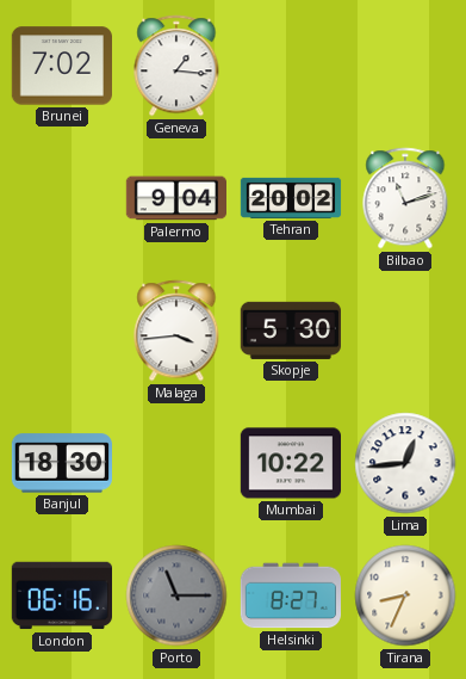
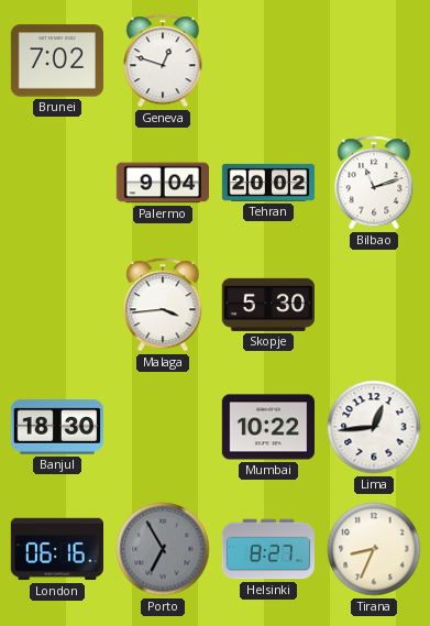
Geneva: 1:16 -> 12:48 (163, 61)
Porto: 11:15 -> 6:55 (163, 549)
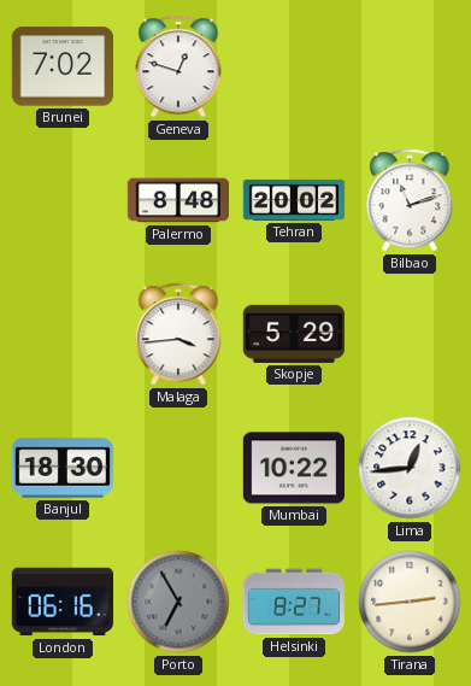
Palermo: 9:04 -> 8:48 (178, 200)
Skopje: 5:30 -> 5:29 (293, 334)
Tirana: 8:34 -> 2:44 (410, 602)
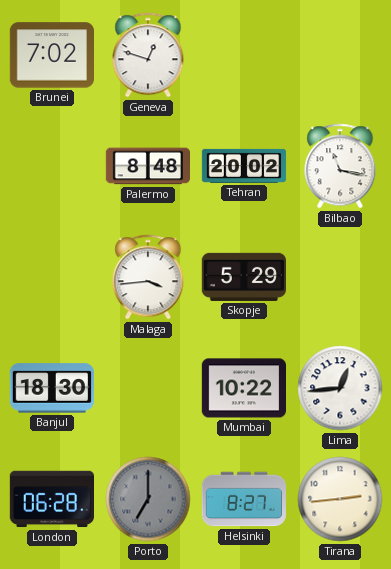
Bilbao: 11:12 -> 11:17 (340, 166)
London: 06:16 -> 06:28 (51, 499)
Porto: 6:55 -> 7:00 (148, 499)
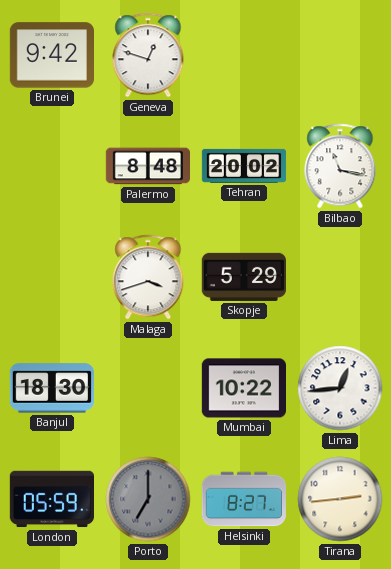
Brunei: 7:02 -> 9:42 (51, 55)
Malaga: 3:44 -> 3:42 (148, 277)
London: 06:28 -> 05:59 (51, 499)
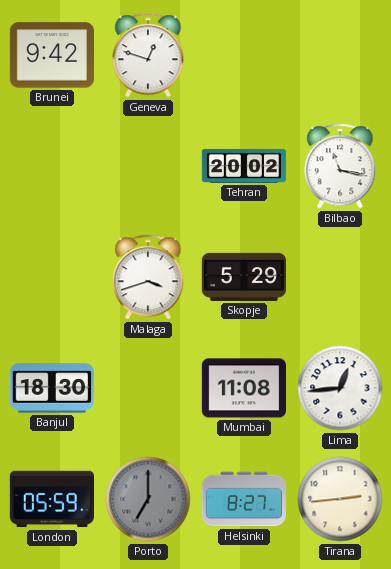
Palermo: 8:48 -> none (148, 166)
Mumbai: 10:22 -> 11:08 (243, 388)
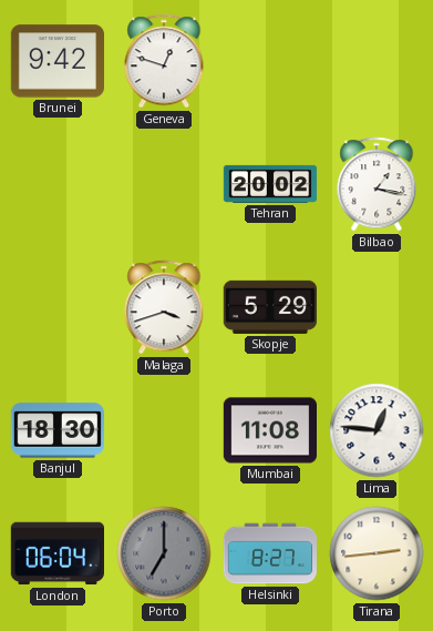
Bilbao: 11:17 -> 1:17 (377, 184)
Lima: 12:44 -> 12:46 (377, 430)
London: 05:59 -> 06:04 (56, 553)
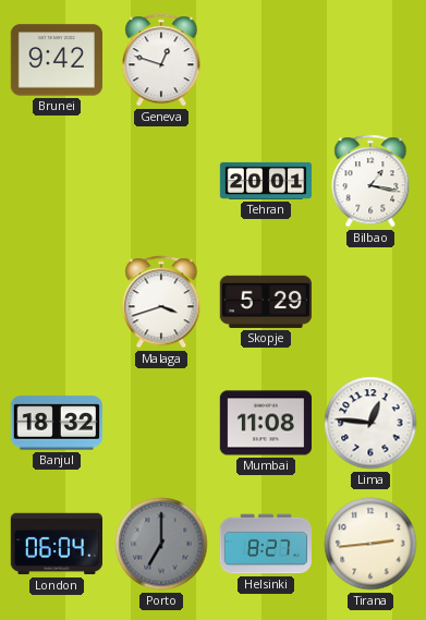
Tehran: 20:02 -> 20:01 (266, 181)
Banjul: 18:30 -> 18:32 (56, 423)
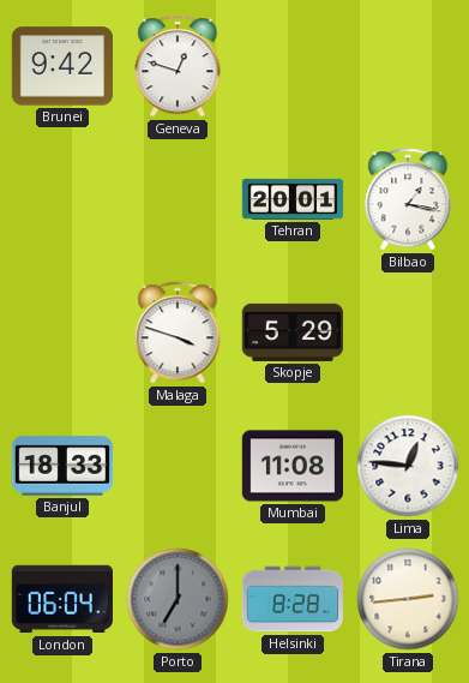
Malaga: 3:42 -> 3:48 (178, 332)
Banjul: 18:32 -> 18:33 (61, 466)
Helsinki: 8:27 -> 8:28 (291, 599)
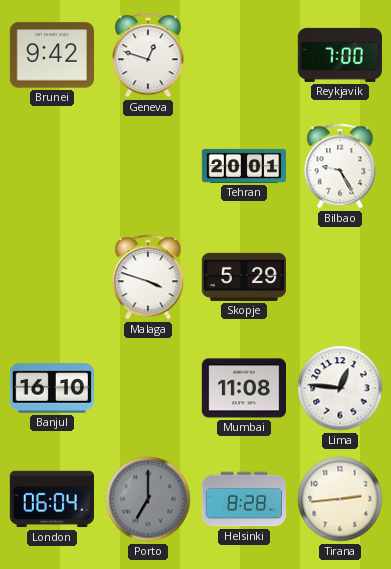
Reykjavik: none -> 7:00 (339, 55)
Bilbao: 1:17 -> 9:25 (340, 166)
Banjul: 18:33 -> 16:10 (51, 388)
